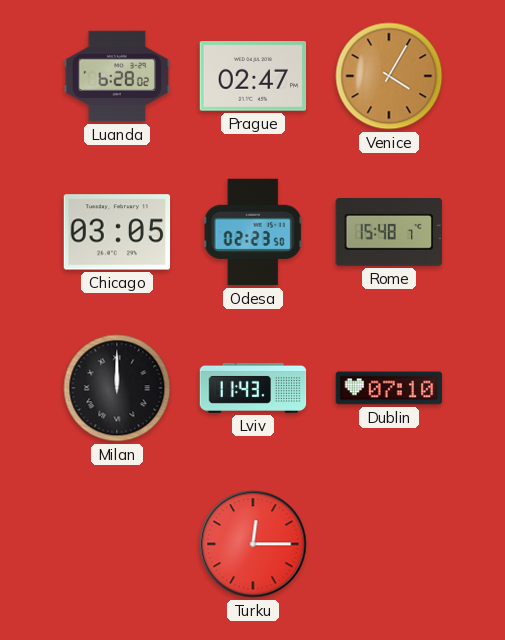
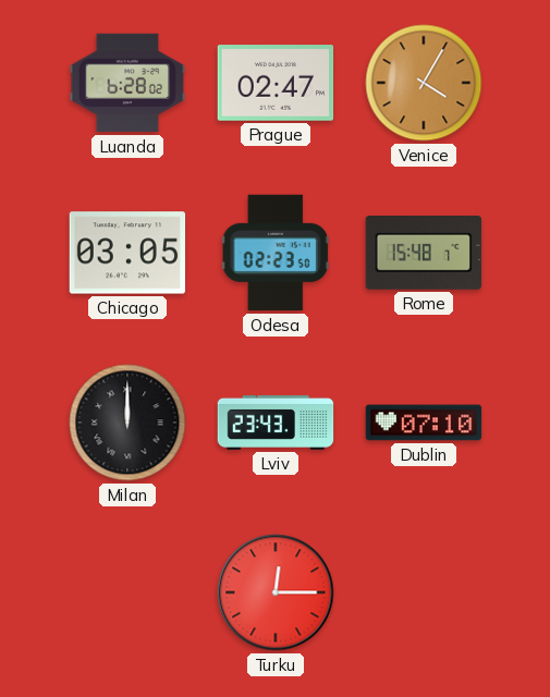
Lviv: 11:43 -> 23:43 (276, 423)
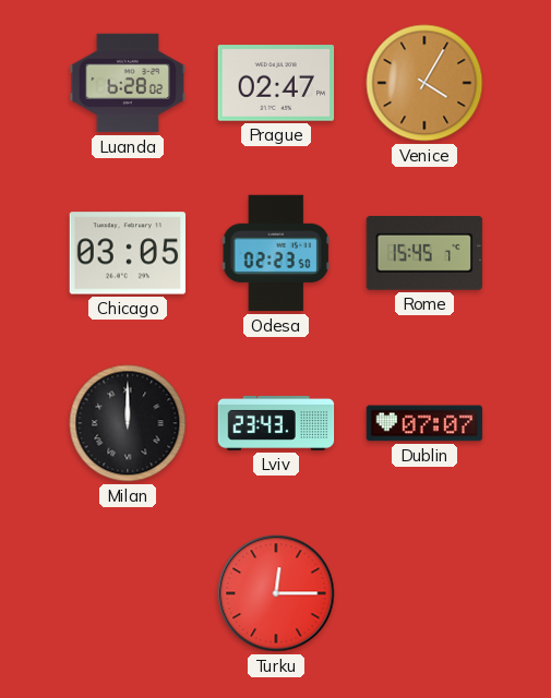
Rome: 15:48 -> 15:45 (424, 254)
Dublin: 07:10 -> 07:07 (424, 423)
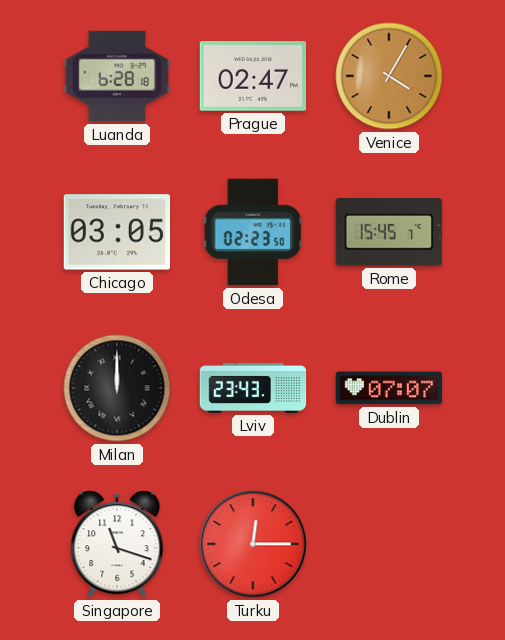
Luanda: 6:28:02 -> 6:28:18 (117, 76)
Singapore: none -> 11:18 (117, 544)
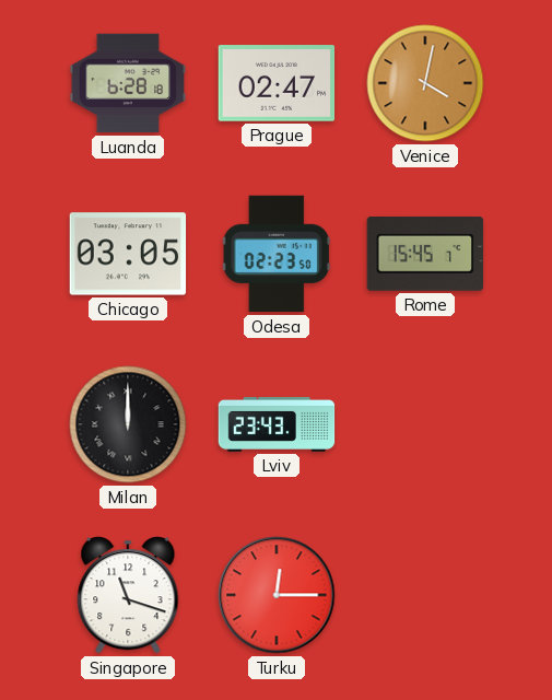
Venice: 4:05 -> 4:02 (425, 83)
Dublin: 07:07 -> none (389, 388)
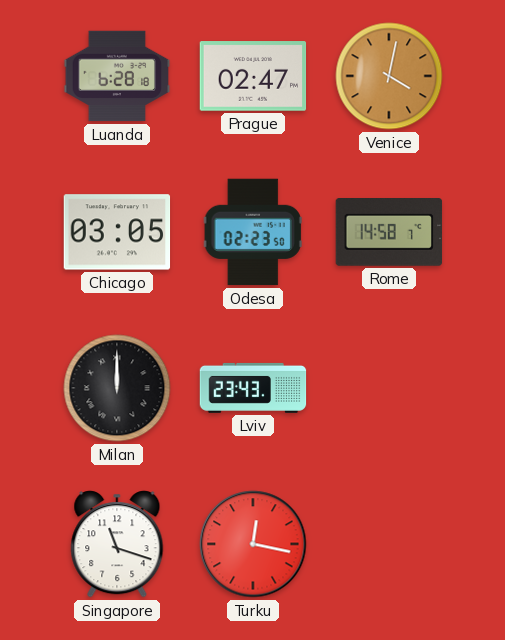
Rome: 15:45 -> 14:58 (389, 233)
Turku: 12:15 -> 12:17 (253, 544)
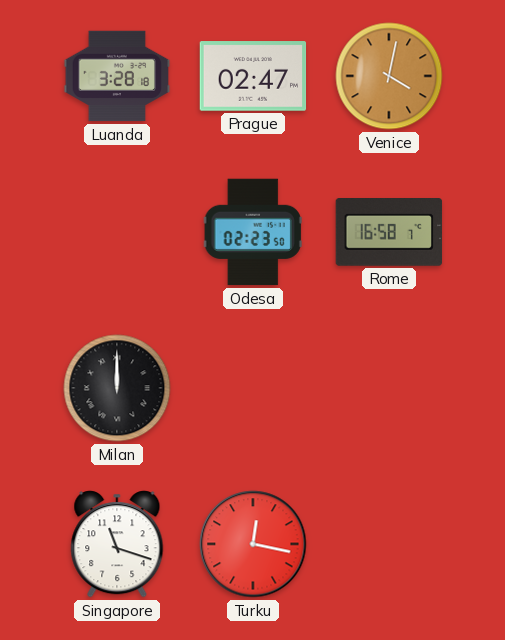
Luanda: 6:28 -> 3:28 (117, 76)
Chicago: 03:05 -> none (117, 232)
Rome: 14:58 -> 16:58 (389, 233)
Lviv: 23:43 -> none (253, 388)
